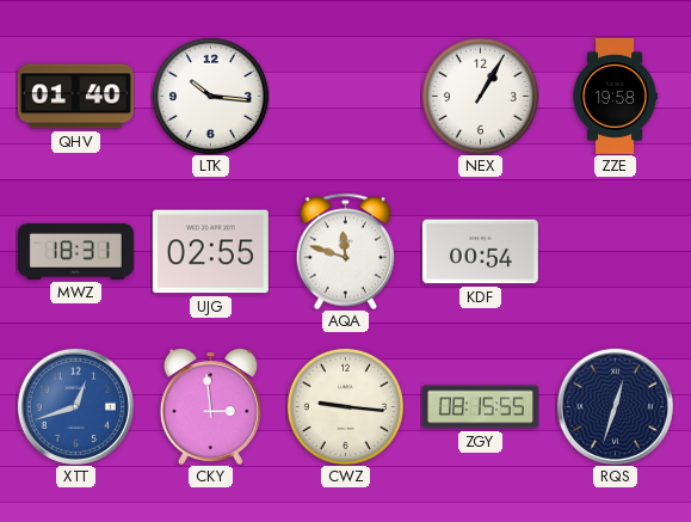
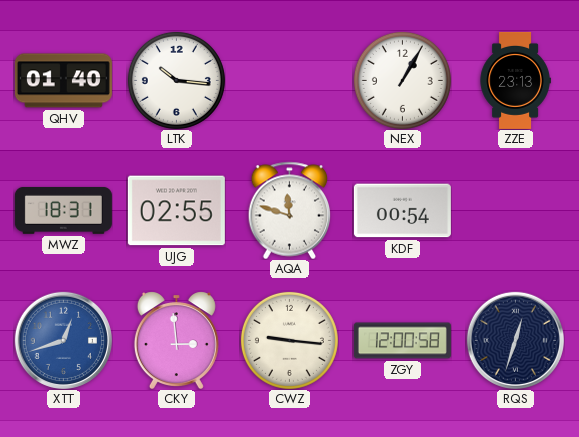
ZZE: 19:58 -> 23:13 (515, 80)
ZGY: 08:15 -> 12:00 (402, 341)
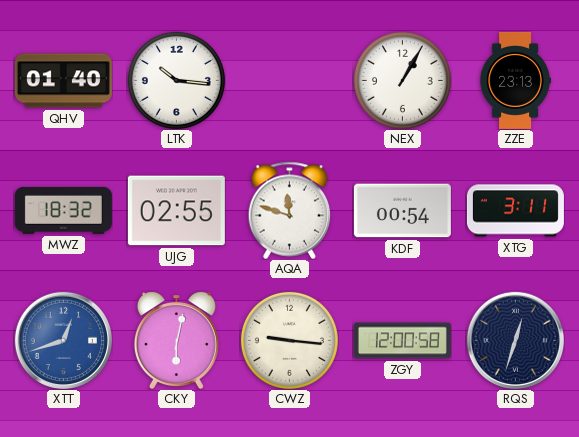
MWZ: 18:31 -> 18:32 (63, 210)
XTG: none -> 3:11 (515, 211)
CKY: 2:59 -> 6:02 (176, 340)
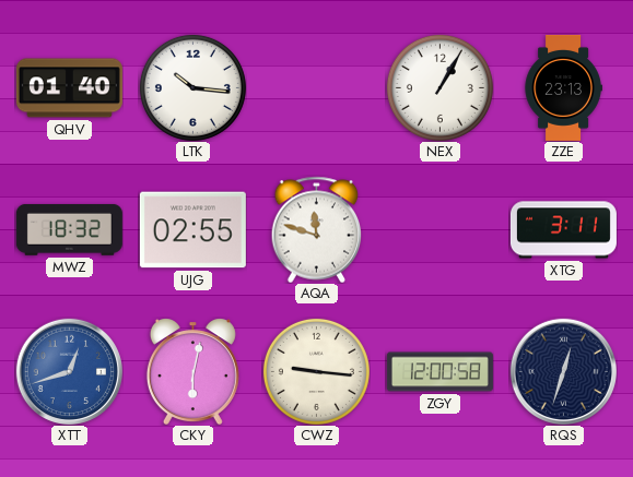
KDF: 00:54 -> none (402, 211)
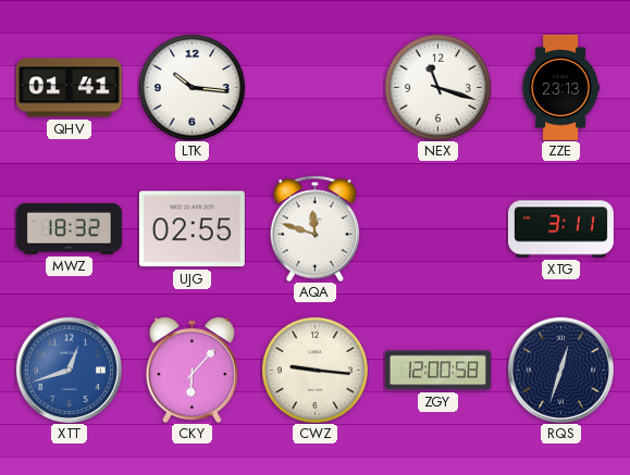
QHV: 01:40 -> 01:41 (69, 88)
NEX: 1:05 -> 11:18 (437, 87)
CKY: 6:02 -> 6:07 (192, 370)
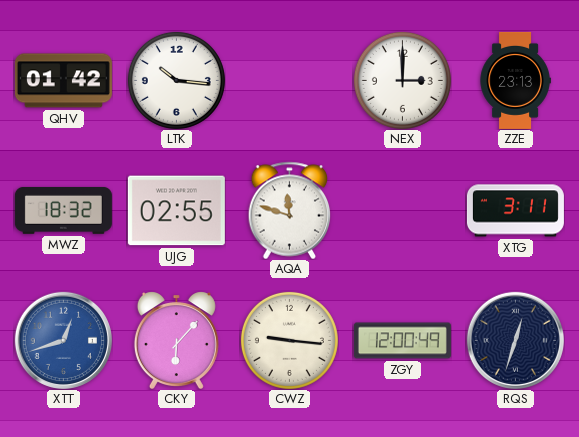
QHV: 01:41 -> 01:42 (63, 81)
NEX: 11:18 -> 3:00 (402, 80)
ZGY: 12:00:58 -> 12:00:49 (402, 341)
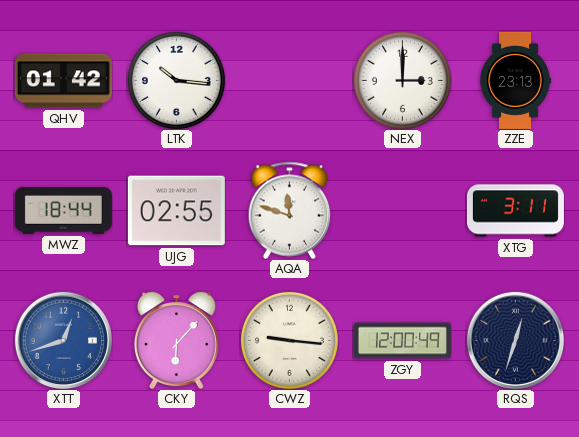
MWZ: 18:32 -> 18:44 (63, 210)
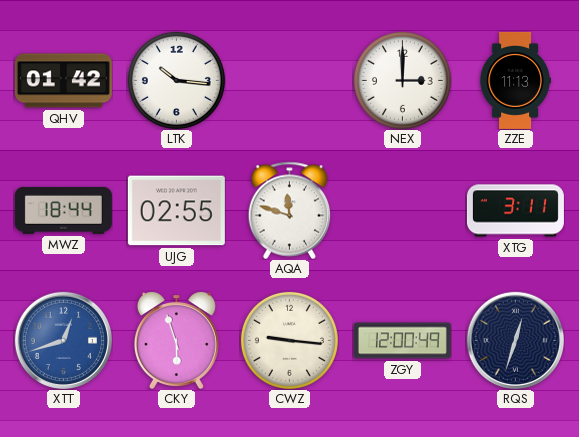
ZZE: 23:13 -> 11:13 (515, 80)
CKY: 6:07 -> 5:57 (176, 340)
